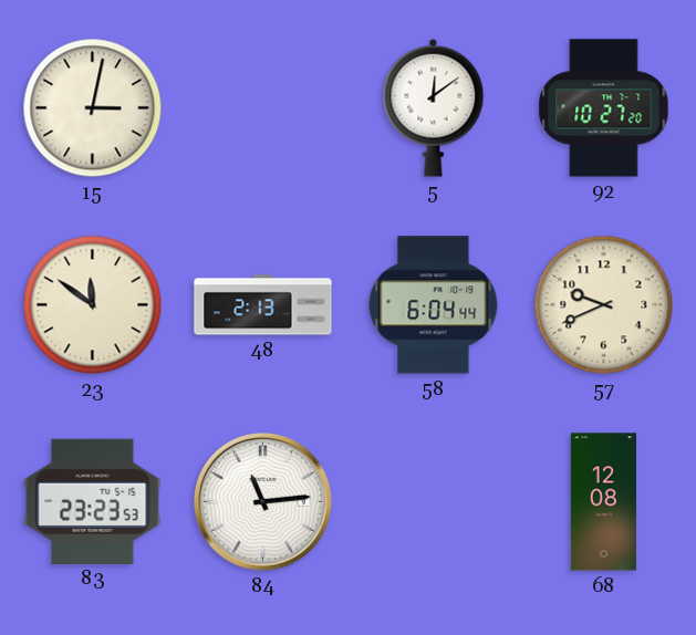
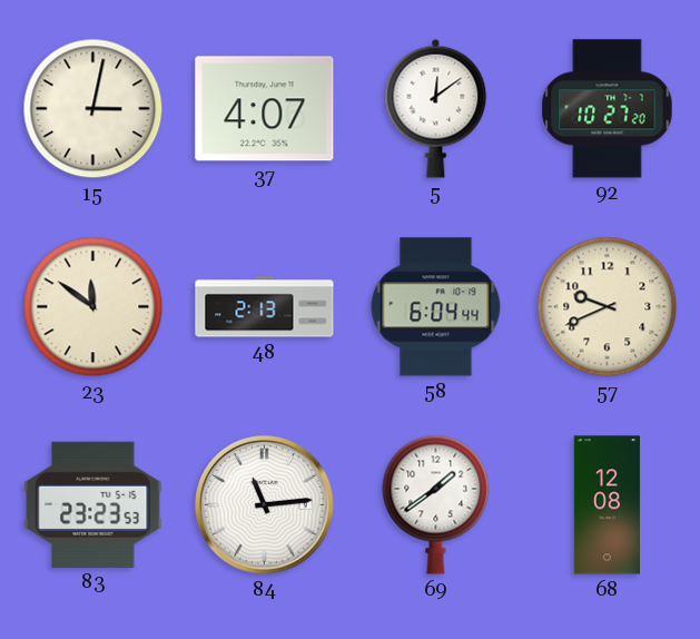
37: none -> 4:07 (265, 109)
69: none -> 1:39 (436, 504)
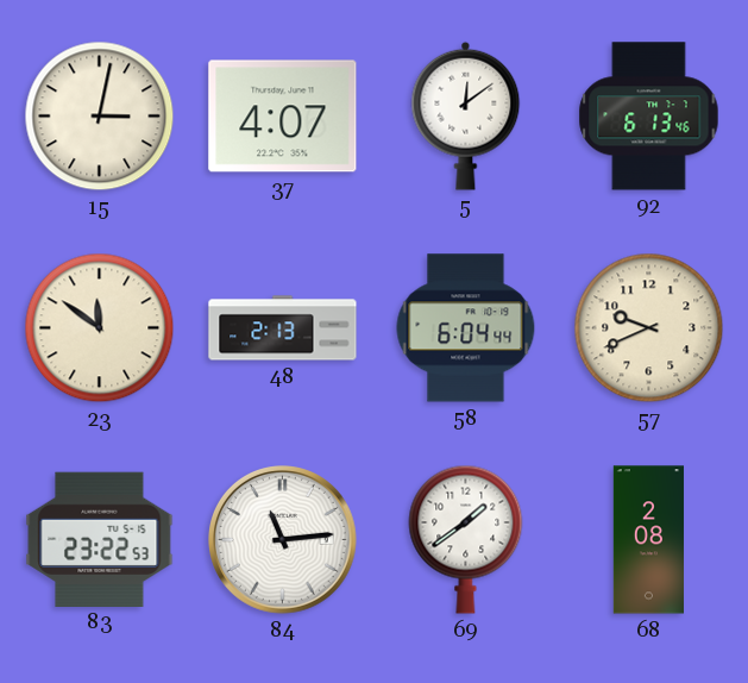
92: 10:27 -> 6:13 (649, 117)
83: 23:23 -> 23:22 (100, 539)
68: 12:08 -> 2:08 (648, 540)
